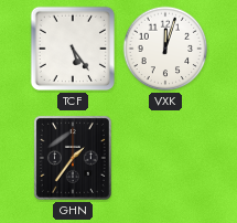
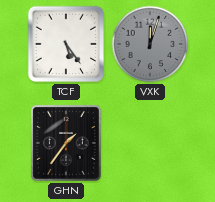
VXK dial: white -> grey (150, 44)
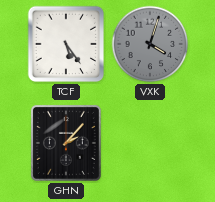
VXK: 12:03 -> 4:03 (150, 44)
GHN: 1:36 -> 2:07 (66, 143)
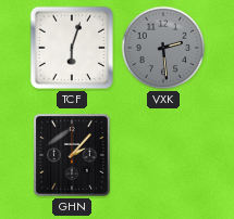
TCF: 5:24 -> 6:03 (72, 48)
VXK: 4:03 -> 2:29 (163, 48)
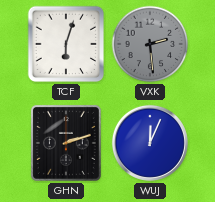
GHN: 2:07 -> 2:12 (66, 143)
WUJ: none -> 12:04 (150, 143)
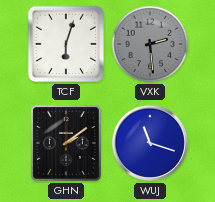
GHN: 2:12 -> 2:09 (66, 143)
WUJ: 12:04 -> 11:18 (150, 143)
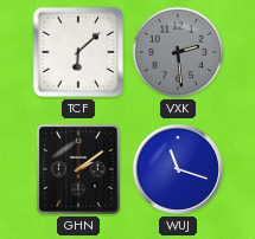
TCF: 6:03 -> 6:08 (78, 52)
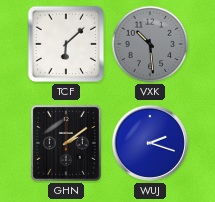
VXK: 2:29 -> 10:29 (150, 44)
WUJ: 11:18 -> 2:18 (150, 143)
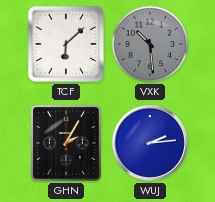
GHN: 2:09 -> 2:05 (66, 143)
WUJ: 2:18 -> 2:14 (150, 143)
